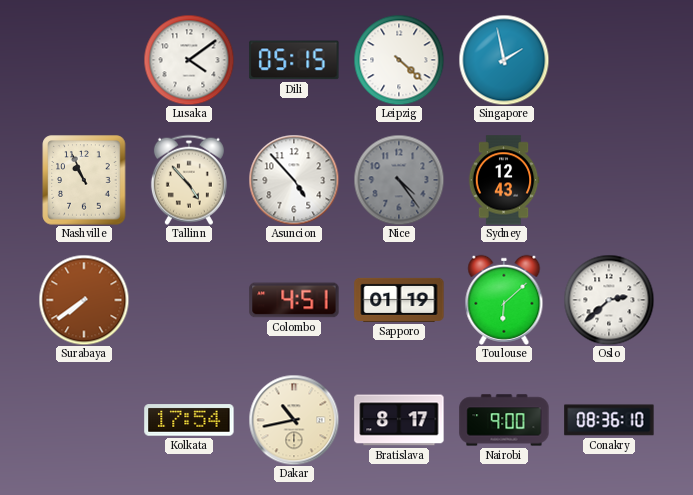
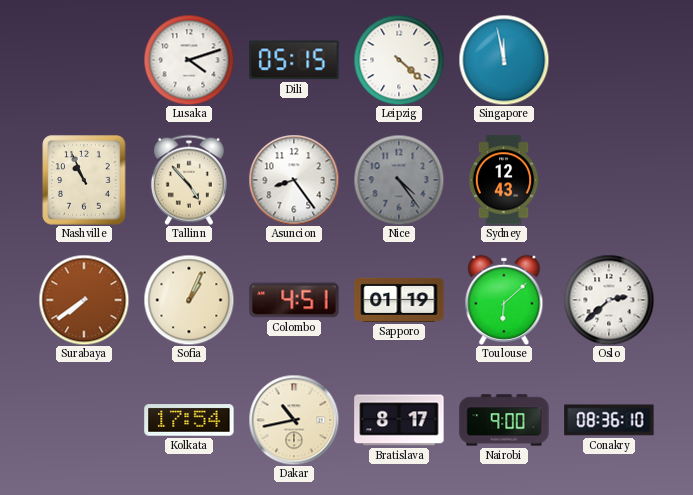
Lusaka: 4:09 -> 4:12 (189, 60)
Singapore: 1:58 -> 11:58 (504, 60)
Asuncion: 4:53 -> 8:24 (294, 180)
Sofia: none -> 1:04 (189, 300)
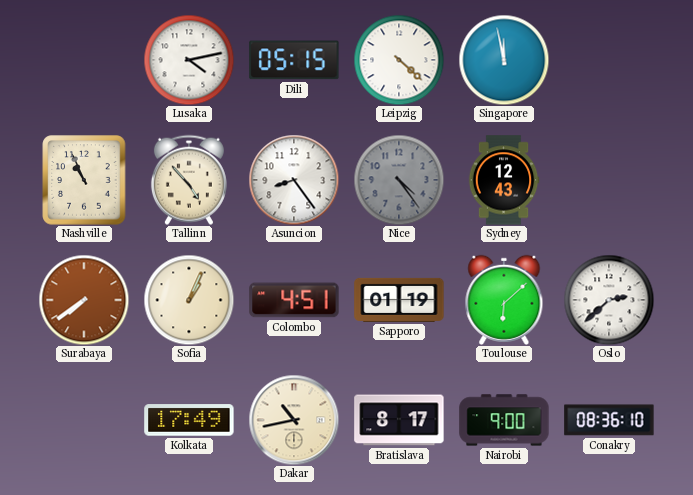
Lusaka: 4:12 -> 4:13 (189, 60)
Kolkata: 17:54 -> 17:49 (189, 420)
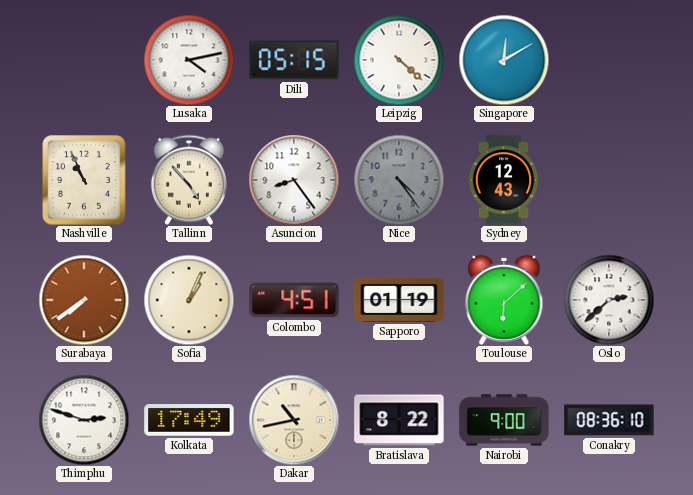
Singapore: 11:58 -> 12:10 (504, 60)
Thimphu: none -> 2:48 (84, 420)
Bratislava: 8:17 -> 8:22 (399, 420)
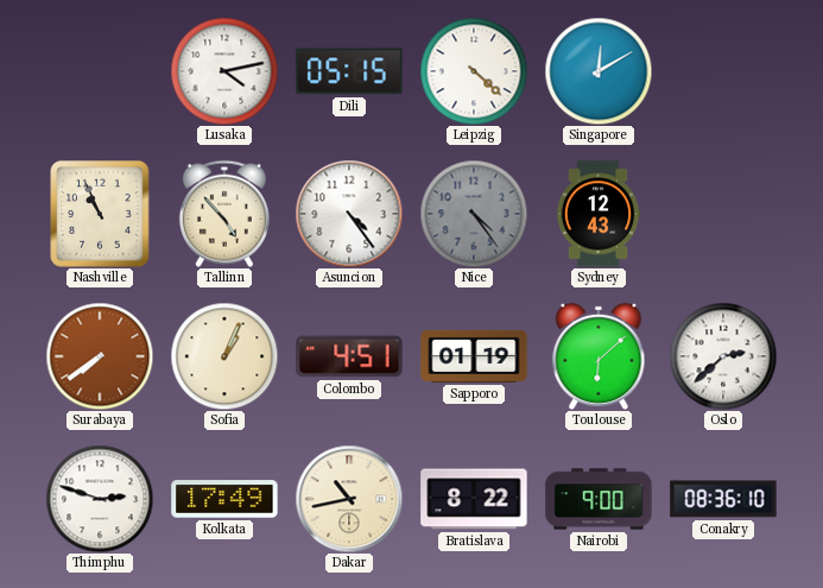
Asuncion: 8:24 -> 4:24 (349, 214)
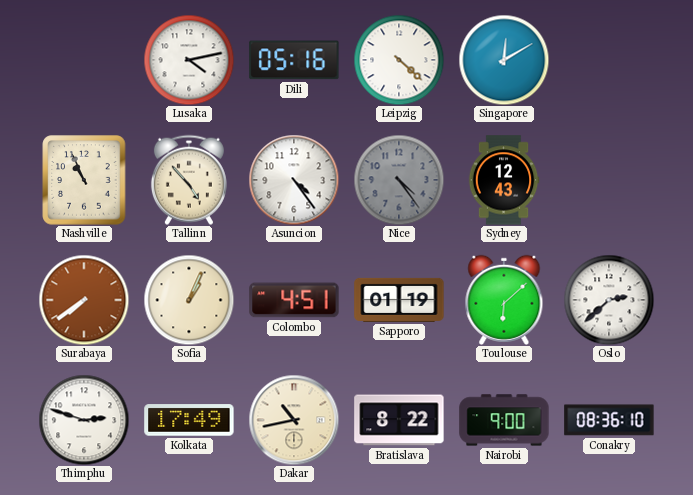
Dili: 05:15 -> 05:16 (294, 60)
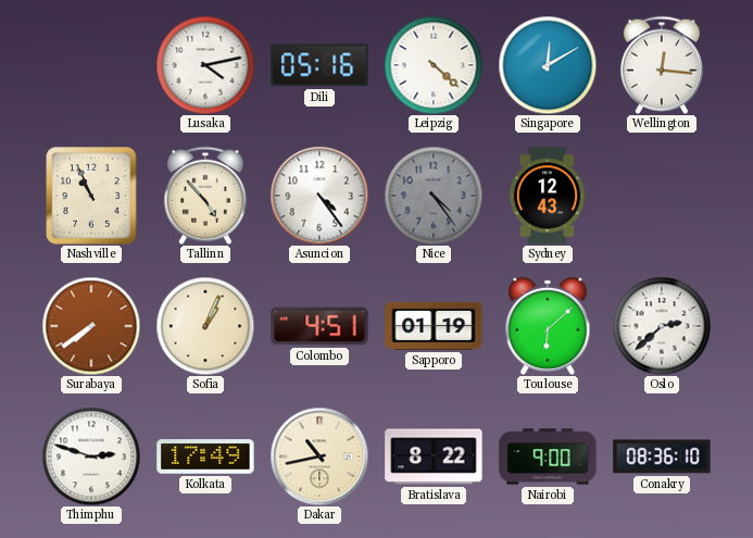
Wellington: none -> 12:16 (662, 65)
